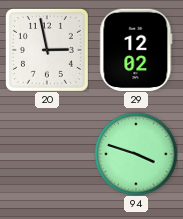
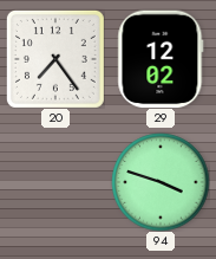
20: 2:58 -> 7:24 (55, 59)
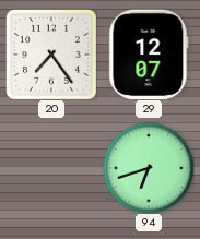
29: 12:02 -> 12:07 (149, 55)
94: 3:48 -> 6:42 (149, 168)
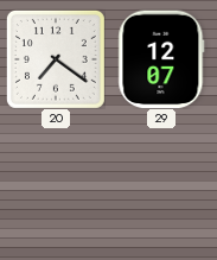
20: 7:24 -> 7:21 (56, 59)
94: 6:42 -> none (149, 168)
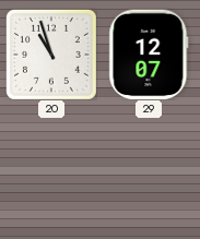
20: 7:21 -> 10:57 (51, 55)
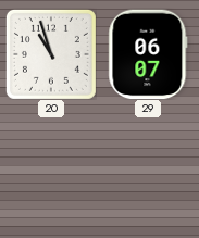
29: 12:07 -> 06:07 (148, 54)
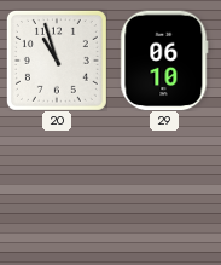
29: 06:07 -> 06:10 (164, 61)
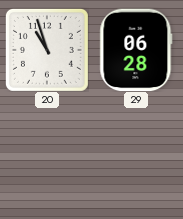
29: 06:10 -> 06:28 (136, 50)
